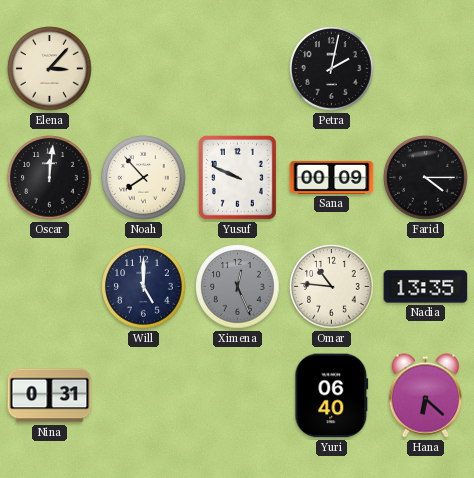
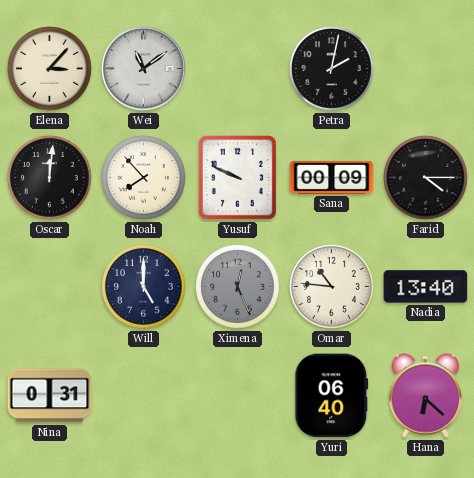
Wei: none -> 11:09 (144, 69)
Nadia: 13:35 -> 13:40 (426, 287)
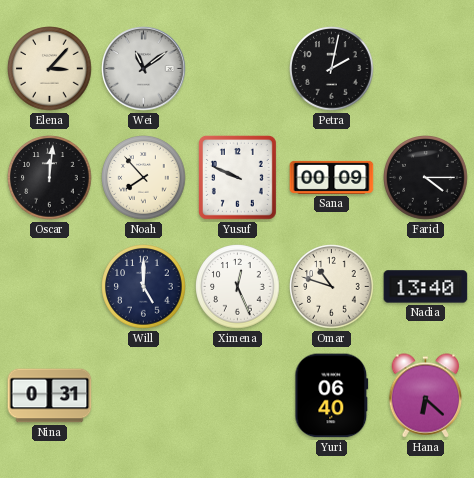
Ximena dial: grey -> white (238, 287)
Omar: 10:46 -> 10:48 (332, 287)
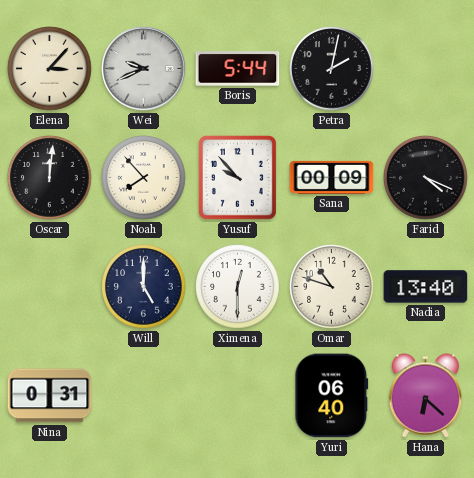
Wei: 11:09 -> 9:41 (144, 69)
Boris: none -> 5:44 (238, 69)
Yusuf: 9:49 -> 9:53 (237, 177)
Farid: 4:15 -> 4:19 (426, 178)
Ximena: 12:26 -> 12:30 (238, 287)
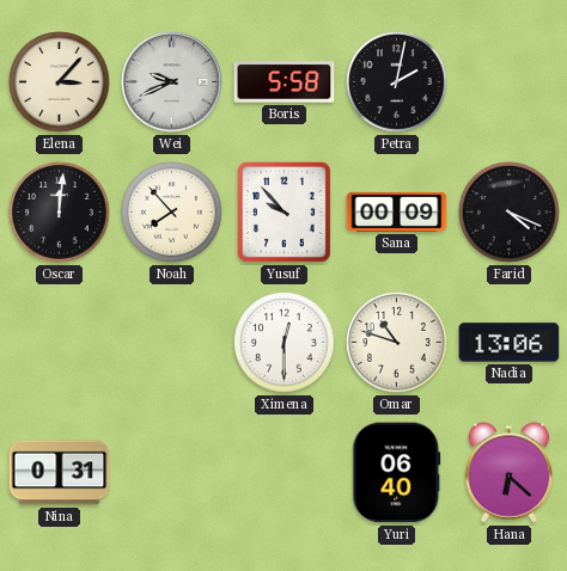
Boris: 5:44 -> 5:58 (285, 82)
Will: 5:00 -> none (144, 287)
Nadia: 13:40 -> 13:06 (510, 343)
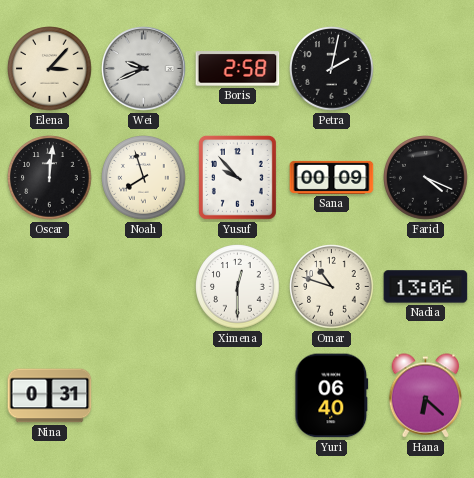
Boris: 5:58 -> 2:58 (238, 69)
Noah: 7:53 -> 7:57 (144, 178)
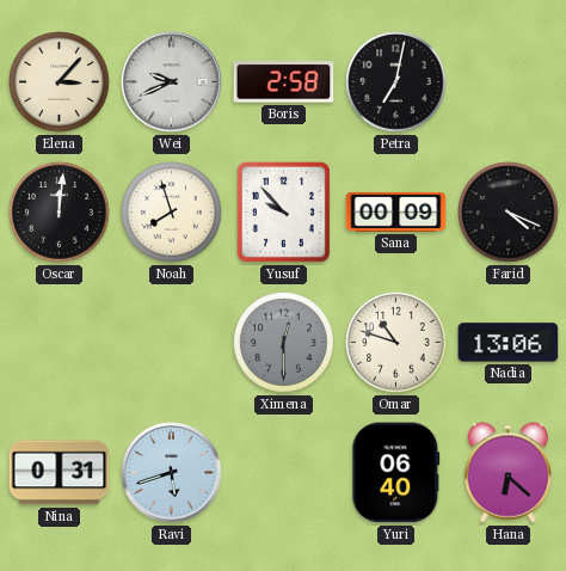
Petra: 2:02 -> 7:02 (396, 82)
Ximena dial: white -> grey (284, 343)
Ravi: none -> 5:42 (172, 473)
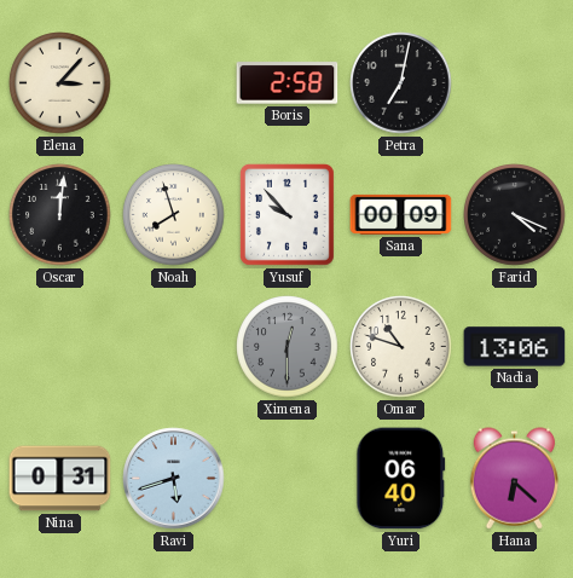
Wei: 9:41 -> none (172, 82)
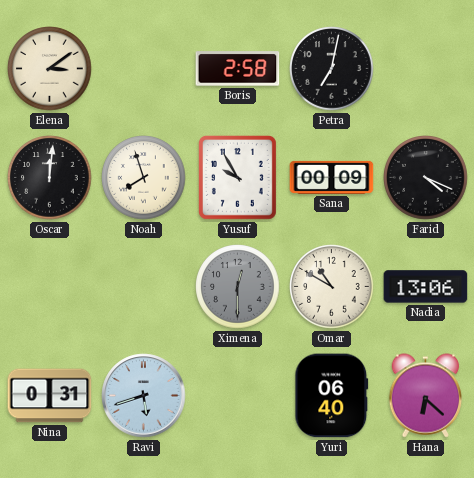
Elena: 3:07 -> 3:09 (50, 69)
Yusuf: 9:53 -> 9:55 (237, 177)
Omar: 10:48 -> 10:50 (332, 287)
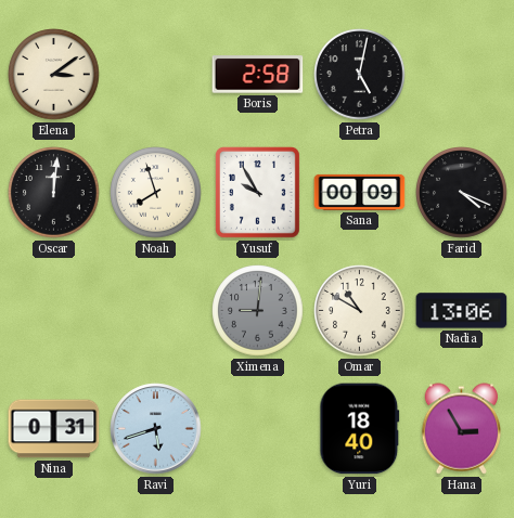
Petra: 7:02 -> 5:02 (360, 75)
Ximena: 12:30 -> 9:01 (258, 311)
Yuri: 06:40 -> 18:40 (360, 429)
Hana: 6:22 -> 2:55 (462, 429)
